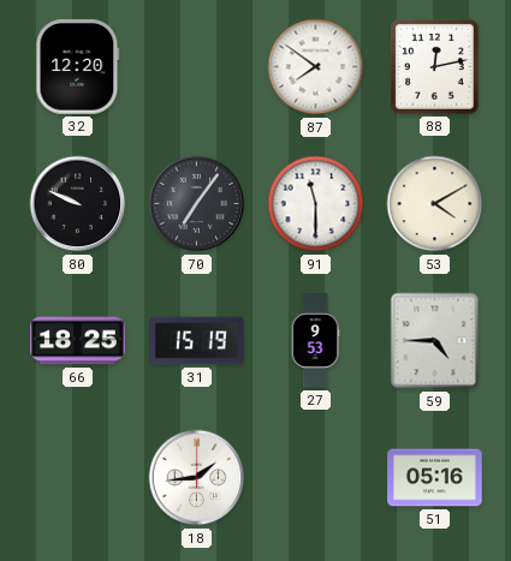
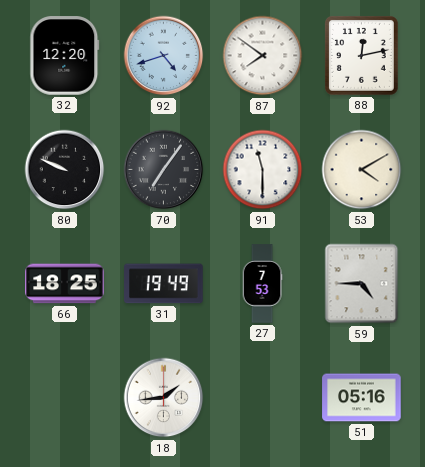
92: none -> 4:42 (164, 56)
31: 15:19 -> 19:49 (164, 284)
27: 9:53 -> 7:53 (262, 284)
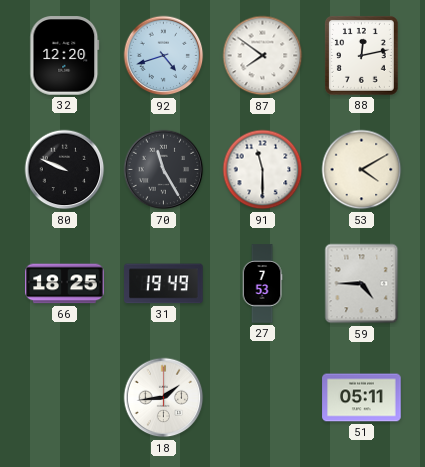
70: 7:06 -> 11:25 (164, 170)
51: 05:16 -> 05:11 (362, 398)
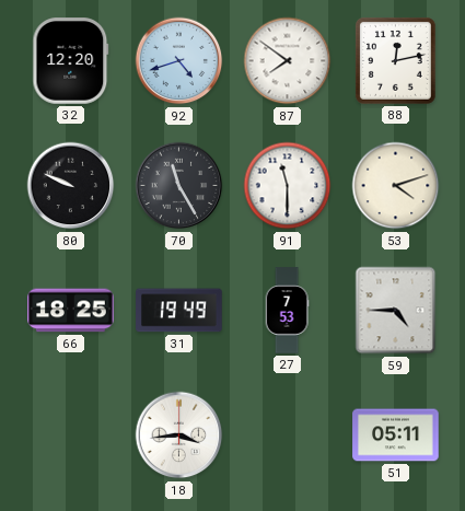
53: 4:10 -> 4:12 (396, 186)
18: 1:44 -> 3:44 (179, 435)
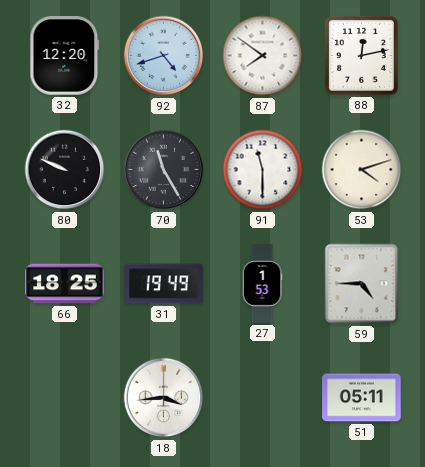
27: 7:53 -> 1:53 (262, 284)
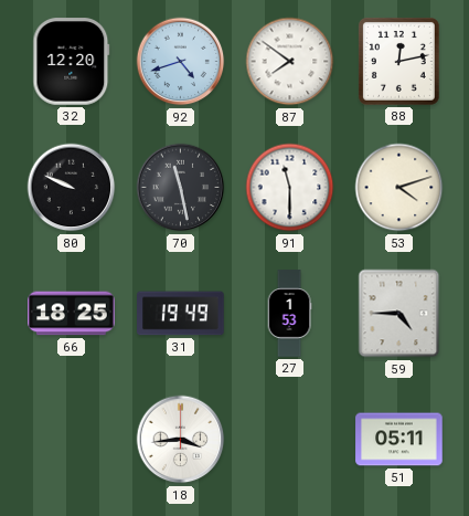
70: 11:25 -> 11:28 (181, 188)
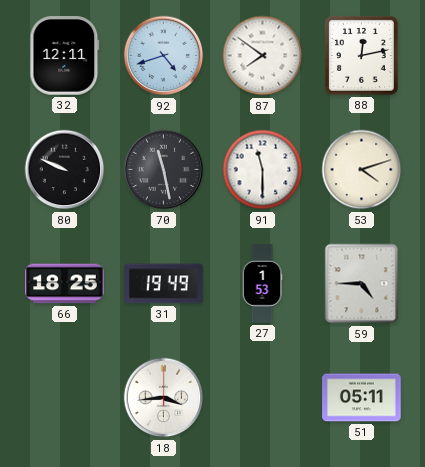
32: 12:20 -> 12:11 (65, 56)
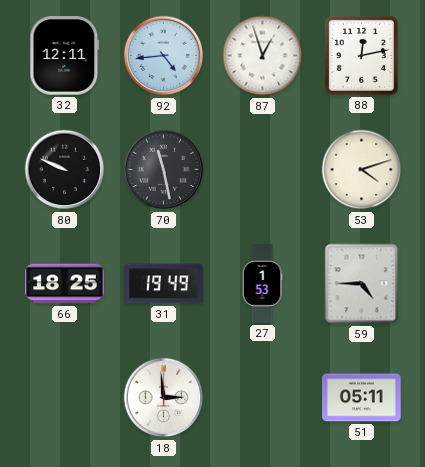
92: 4:42 -> 4:44 (164, 56)
87: 7:51 -> 12:57 (263, 56)
91: 11:30 -> none (263, 170)
18: 3:44 -> 2:59 (164, 398)
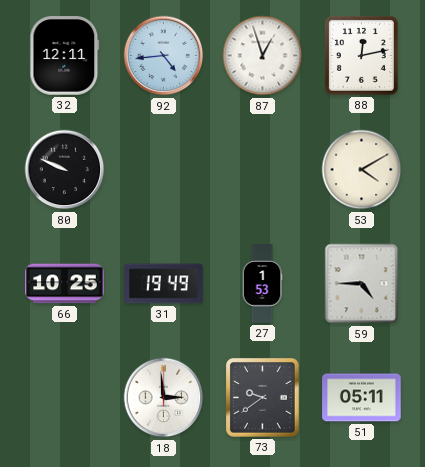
70: 11:28 -> none (164, 170)
53: 4:12 -> 4:10 (362, 170)
66: 18:25 -> 10:25 (65, 284)
73: none -> 9:39 (263, 398)
